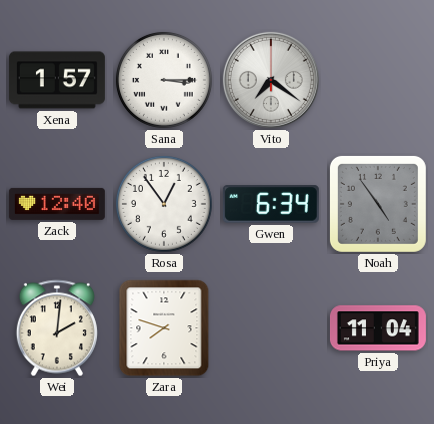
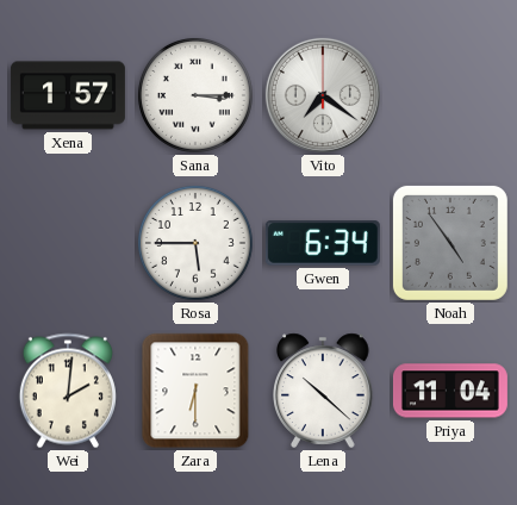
Zack: 12:40 -> none (57, 204)
Rosa: 12:54 -> 5:45 (195, 243)
Zara: 7:48 -> 6:30 (195, 391)
Lena: none -> 10:22 (324, 391)
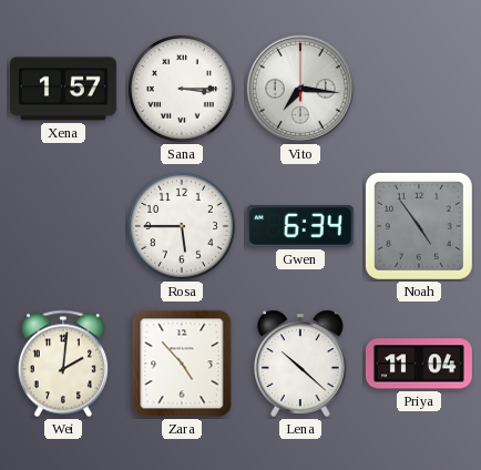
Vito: 7:21 -> 7:16 (300, 89)
Zara: 6:30 -> 4:53 (182, 364)
